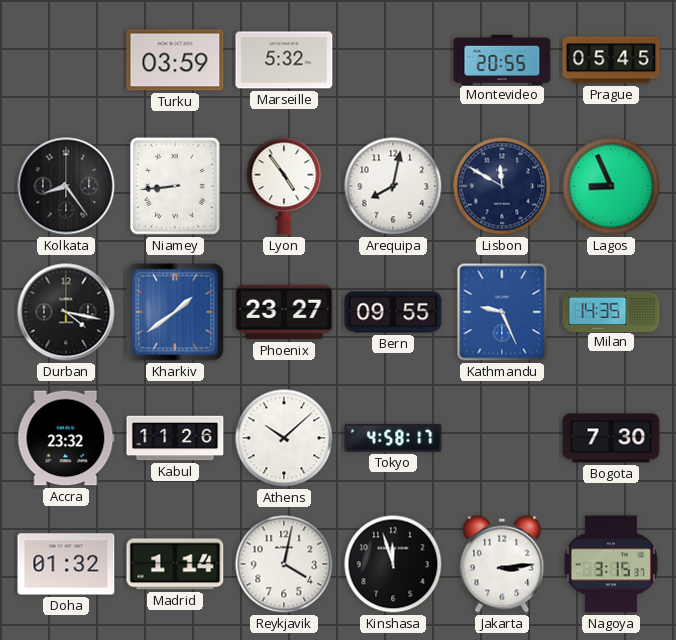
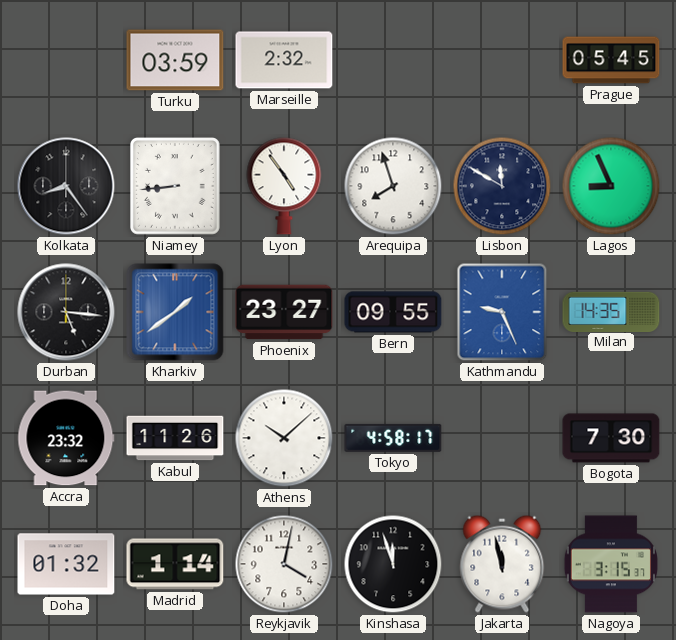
Marseille: 5:32 -> 2:32 (284, 60)
Montevideo: 20:55 -> none (502, 59)
Arequipa: 8:02 -> 7:57 (393, 186)
Durban: 4:17 -> 5:16 (66, 312)
Jakarta: 3:14 -> 11:58 (502, 564)
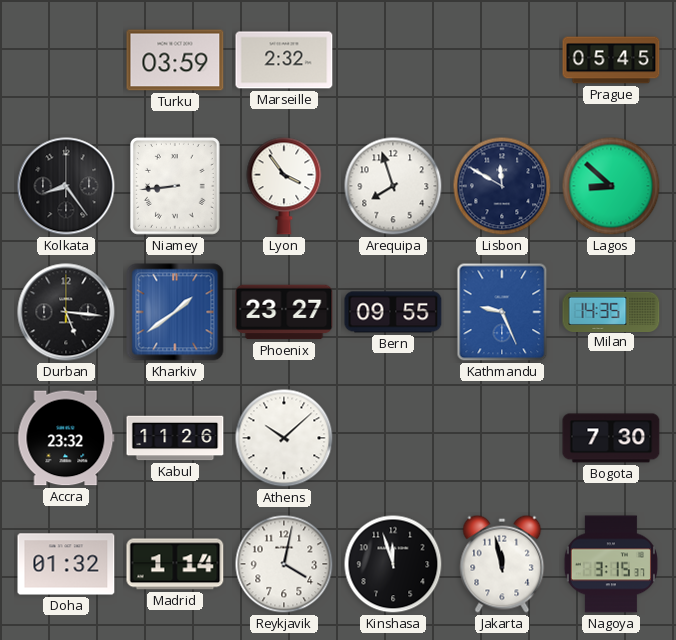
Lyon: 4:54 -> 3:54 (284, 186)
Lagos: 8:56 -> 8:52 (611, 186)
Tokyo: 4:58 -> none (393, 438)
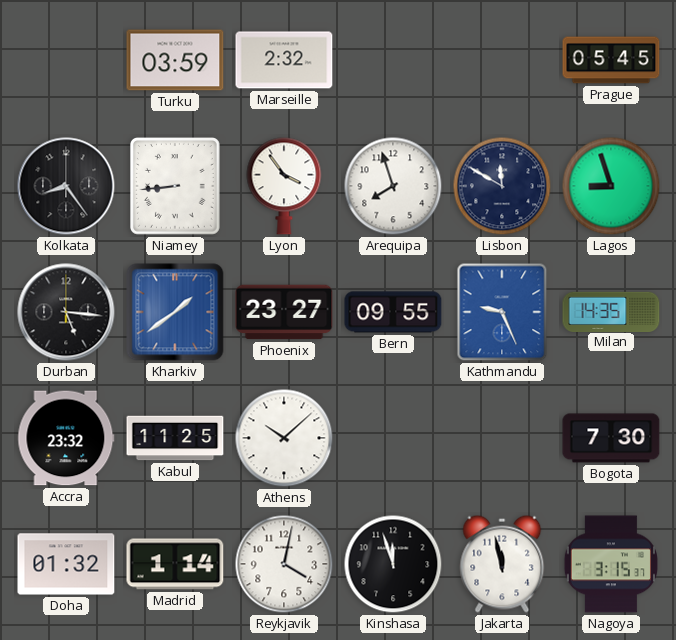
Lagos: 8:52 -> 8:57 (611, 186)
Kabul: 11:26 -> 11:25 (175, 438)
